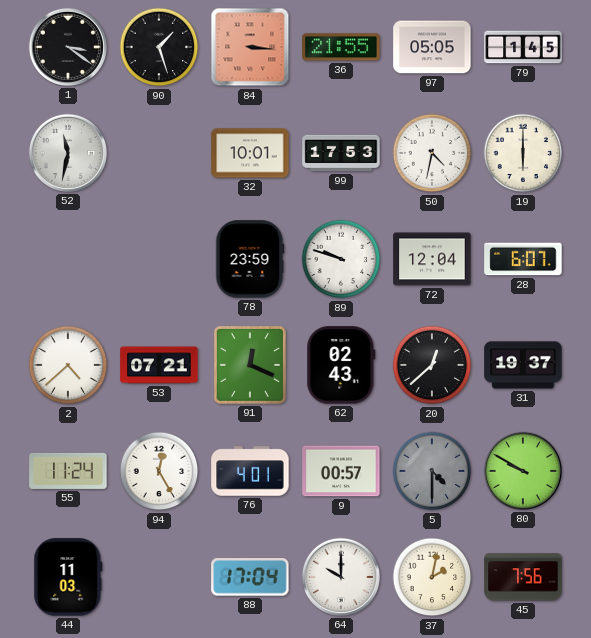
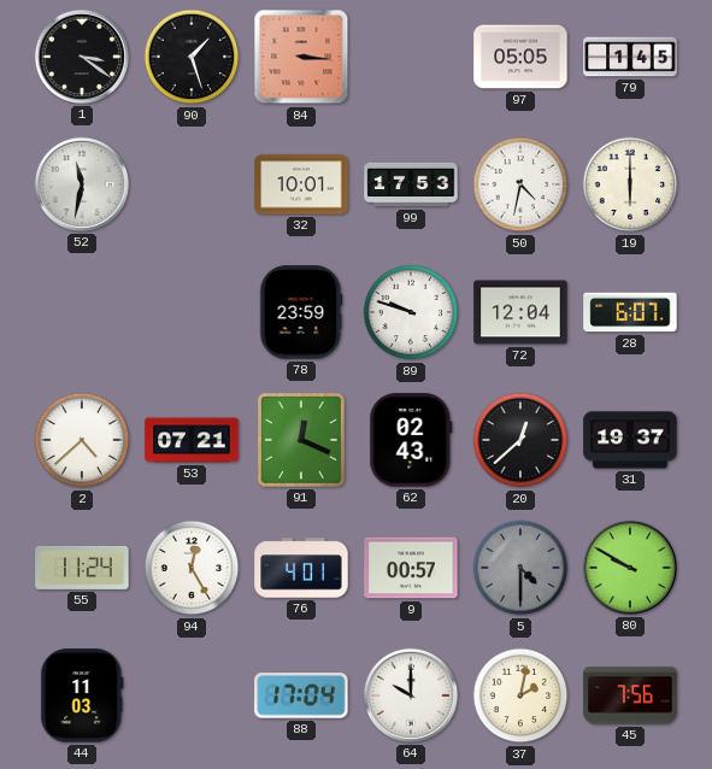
36: 21:55 -> none (341, 47)
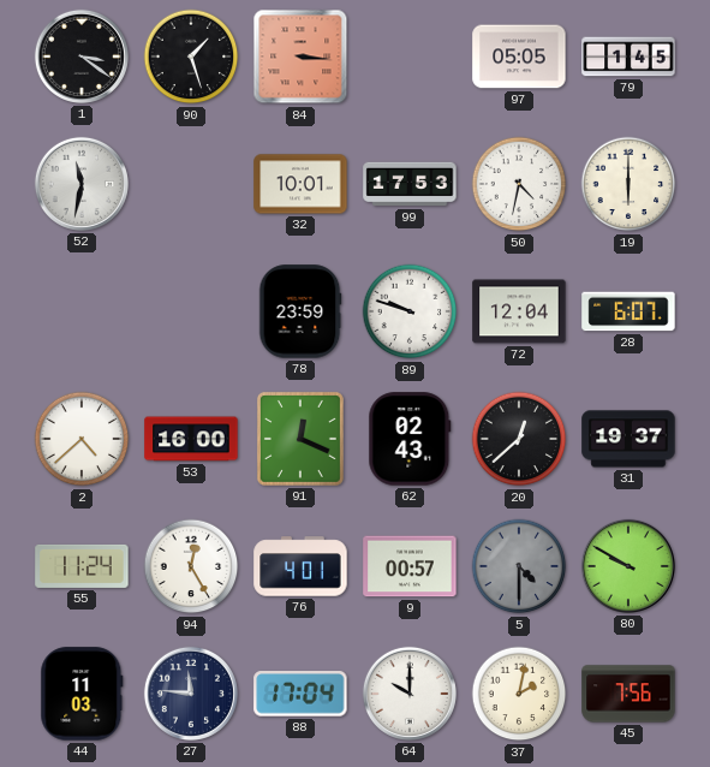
53: 07:21 -> 16:00 (191, 439)
27: none -> 11:46 (191, 694)
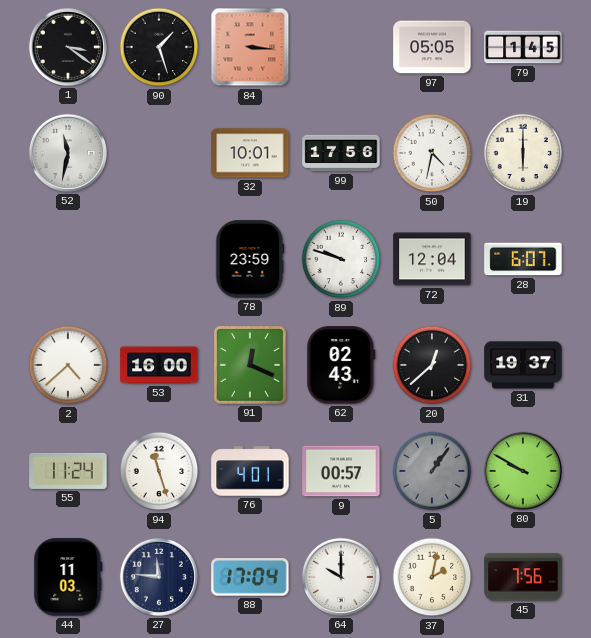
99: 17:53 -> 17:56 (341, 153)
94: 12:25 -> 11:27 (159, 471)
5: 4:30 -> 1:06 (432, 471)
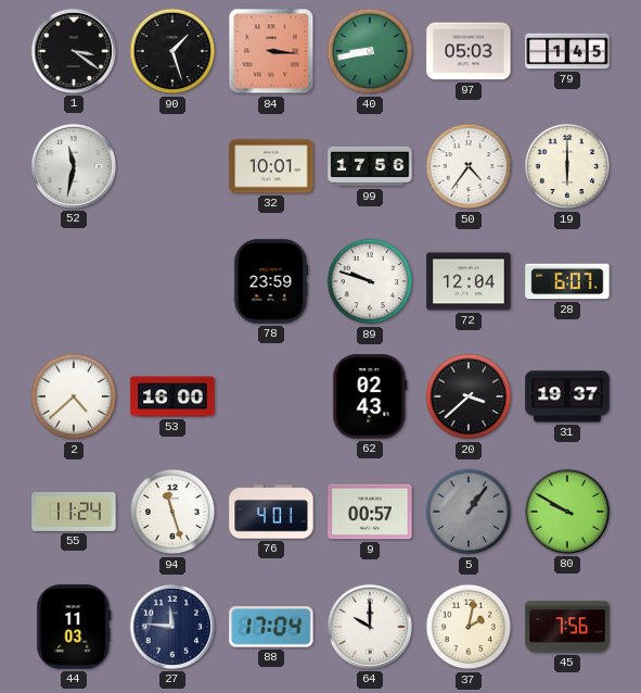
40: none -> 8:43 (370, 51)
97: 05:05 -> 05:03 (469, 51)
50: 4:32 -> 4:36 (469, 166)
91: 12:19 -> none (250, 365)
20: 12:38 -> 3:38 (469, 396)
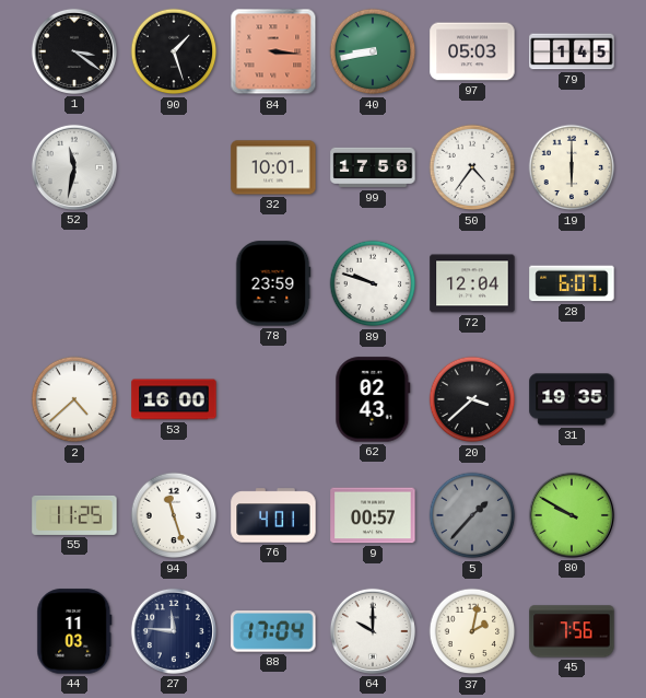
31: 19:37 -> 19:35 (572, 399)
55: 11:24 -> 11:25 (74, 515)
5: 1:06 -> 1:37 (472, 515)
